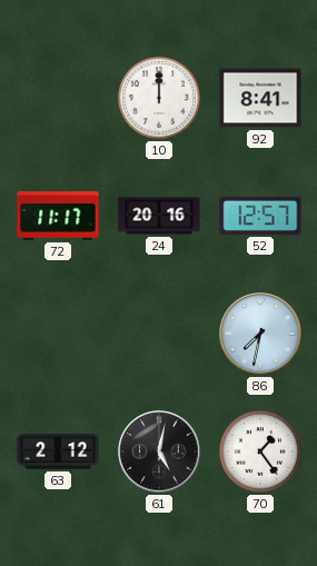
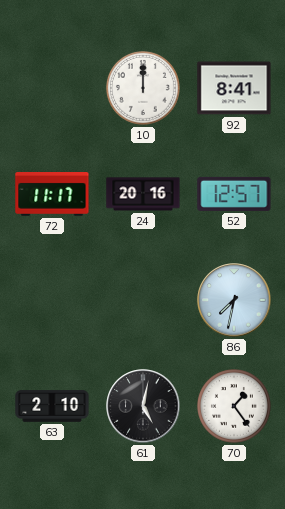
63: 2:12 -> 2:10 (52, 406)
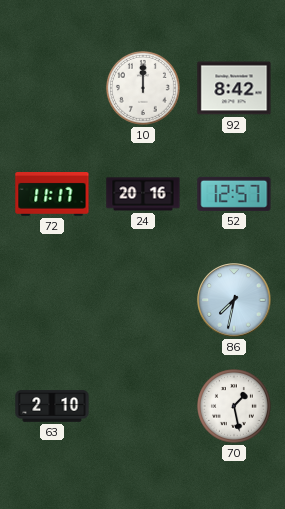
92: 8:41 -> 8:42 (234, 88)
61: 5:02 -> none (143, 406)
70: 1:24 -> 1:28 (235, 407)
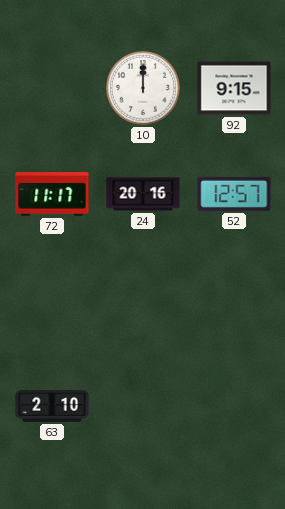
92: 8:42 -> 9:15 (234, 88)
86: 7:32 -> none (234, 300)
70: 1:28 -> none (235, 407)
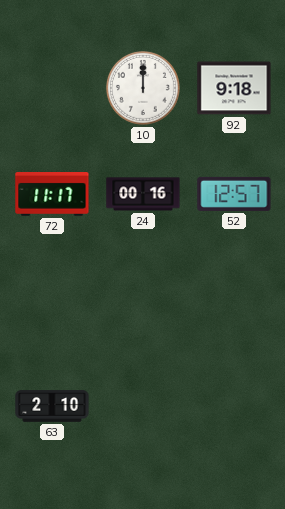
92: 9:15 -> 9:18 (234, 88)
24: 20:16 -> 00:16 (143, 194)
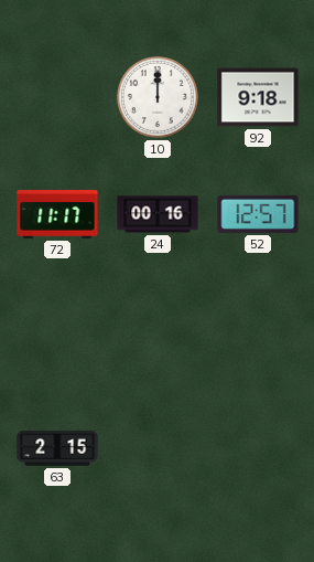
63: 2:10 -> 2:15 (57, 448)
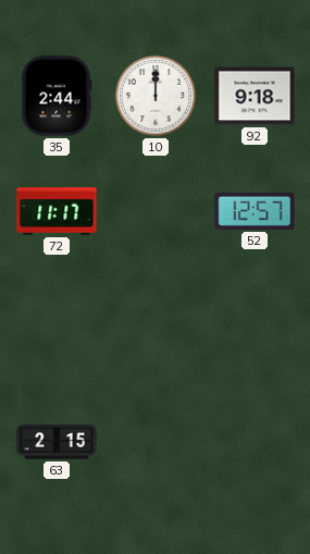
35: none -> 2:44 (57, 96)
24: 00:16 -> none (158, 214)
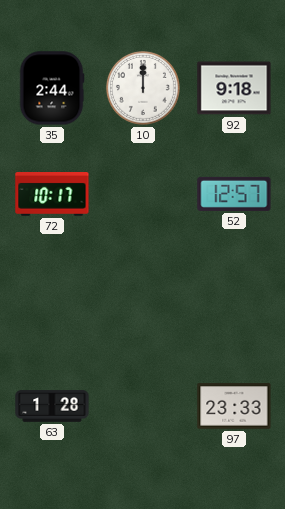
72: 11:17 -> 10:17 (52, 195)
63: 2:15 -> 1:28 (52, 406)
97: none -> 23:33 (234, 406)
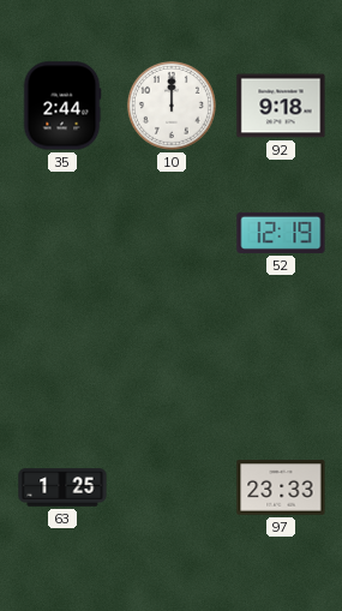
72: 10:17 -> none (52, 195)
52: 12:57 -> 12:19 (281, 233)
63: 1:28 -> 1:25 (62, 487)
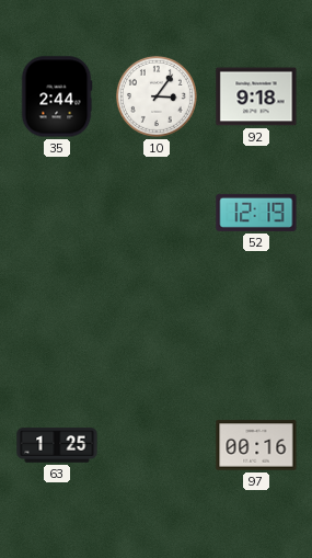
10: 12:00 -> 3:06 (158, 98)
97: 23:33 -> 00:16 (256, 445)
